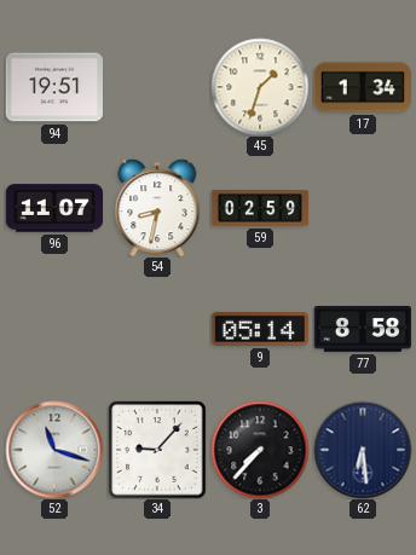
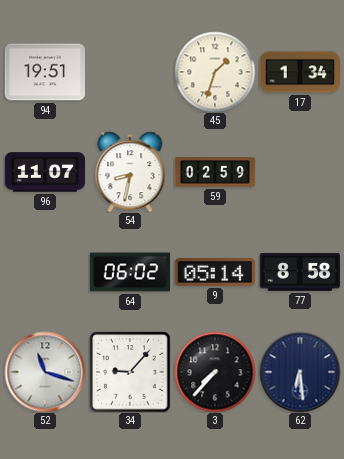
64: none -> 06:02 (130, 272)
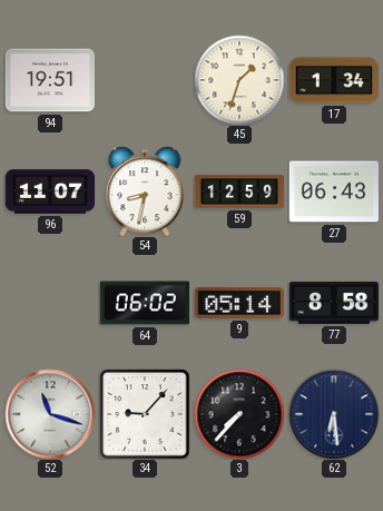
59: 02:59 -> 12:59 (239, 191)
27: none -> 06:43 (333, 191)
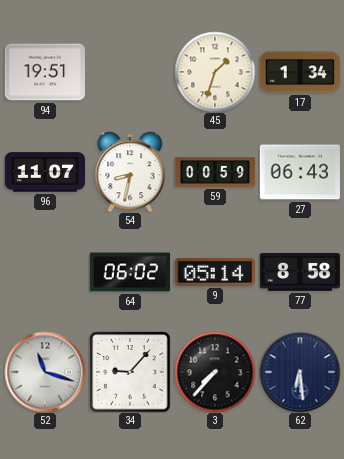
59: 12:59 -> 00:59 (215, 172)
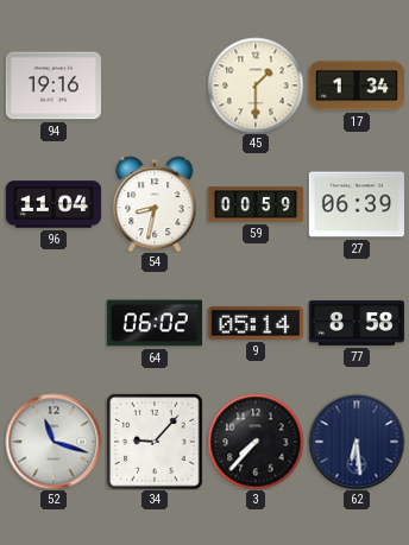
94: 19:51 -> 19:16 (52, 85)
45: 1:33 -> 1:30 (256, 85)
96: 11:07 -> 11:04 (54, 204)
27: 06:43 -> 06:39 (355, 204)
